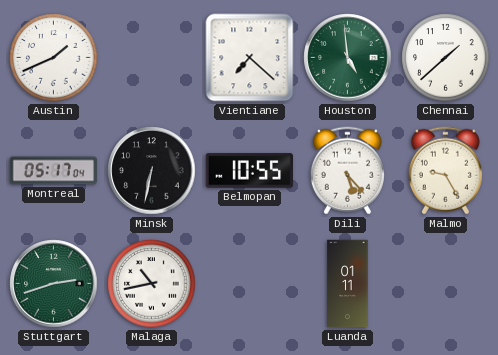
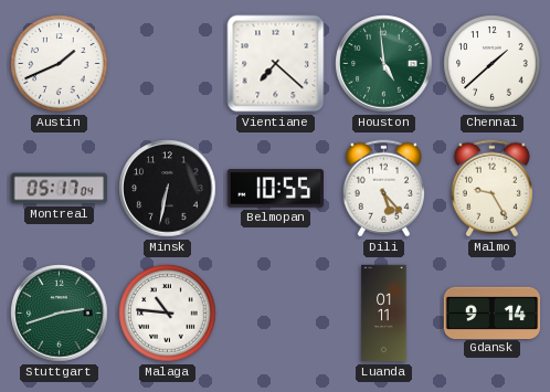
Malaga: 10:43 -> 10:46 (168, 314)
Gdansk: none -> 9:14 (493, 312)
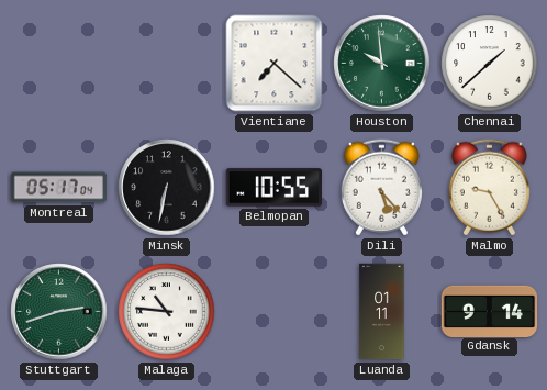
Austin: 1:41 -> none (60, 64)
Houston: 4:59 -> 9:59 (382, 64)
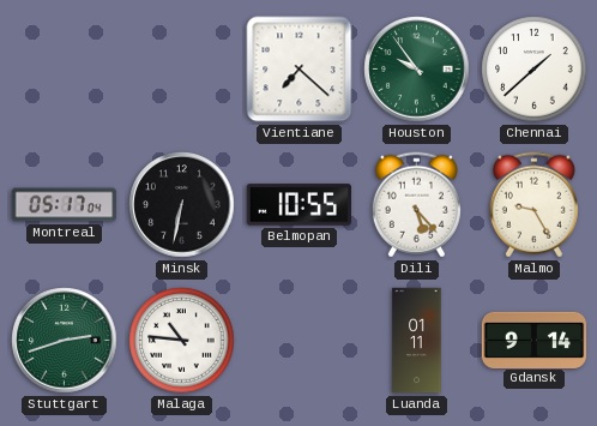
Houston: 9:59 -> 9:54 (417, 70)
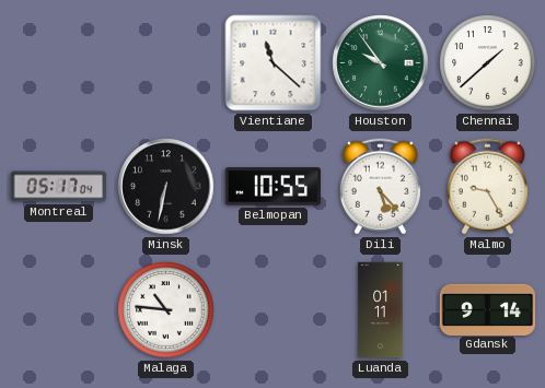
Vientiane: 7:22 -> 11:22 (274, 63)
Stuttgart: 2:42 -> none (65, 341)
